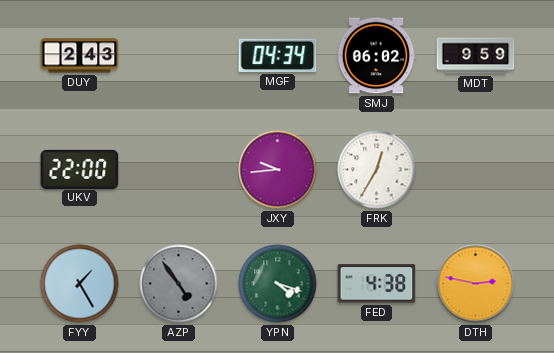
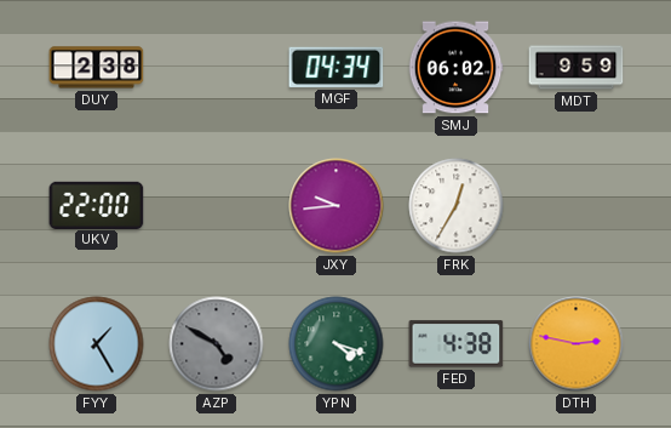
DUY: 2:43 -> 2:38 (97, 68)
AZP: 4:54 -> 4:50 (217, 344)
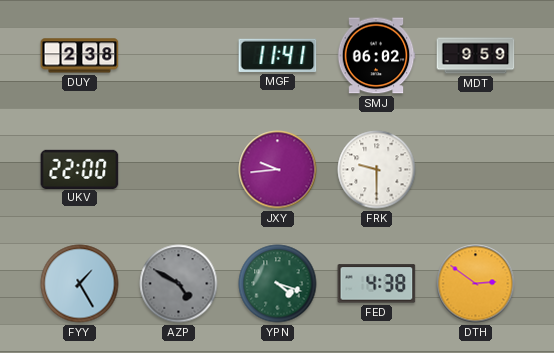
MGF: 04:34 -> 11:41 (278, 55)
FRK: 12:35 -> 9:30 (377, 170)
DTH: 2:47 -> 2:51 (476, 284)
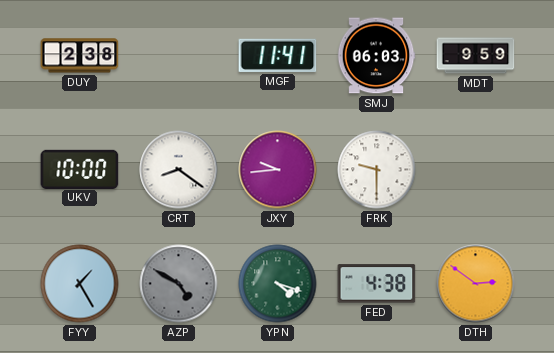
SMJ: 06:02 -> 06:03 (376, 56)
UKV: 22:00 -> 10:00 (80, 169)
CRT: none -> 8:21 (179, 170)
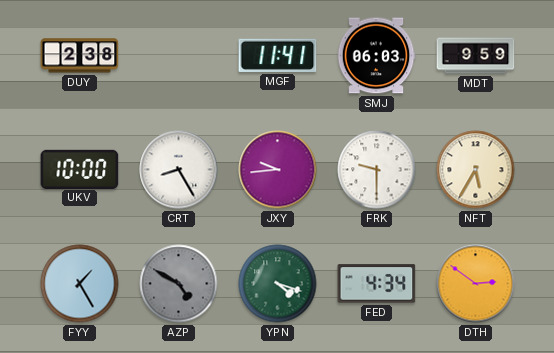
CRT: 8:21 -> 8:25 (179, 170)
NFT: none -> 5:35 (476, 170)
FED: 4:38 -> 4:34 (377, 284)
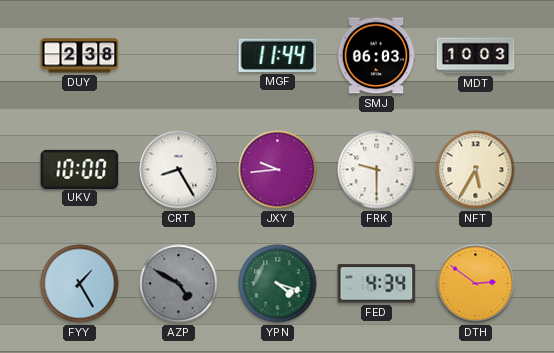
MGF: 11:41 -> 11:44 (278, 55)
MDT: 9:59 -> 10:03 (476, 56)
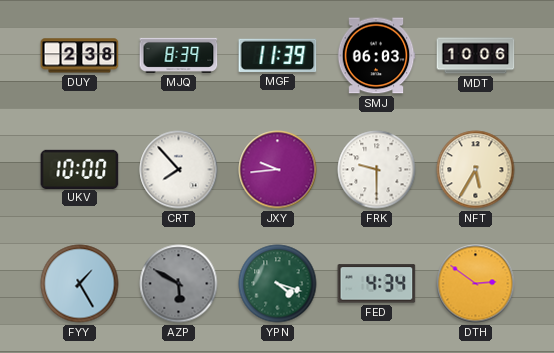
MJQ: none -> 8:39 (179, 55)
MGF: 11:44 -> 11:39 (278, 55)
MDT: 10:03 -> 10:06 (476, 56)
CRT: 8:25 -> 7:53 (179, 170)
AZP: 4:50 -> 5:50 (179, 284)
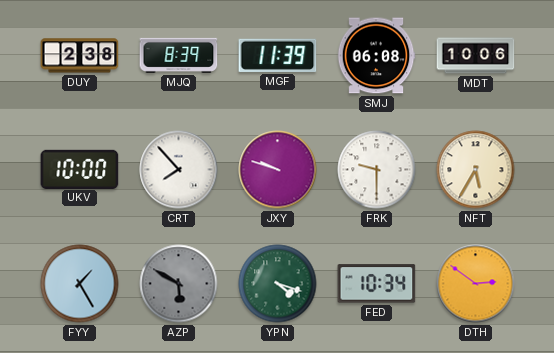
SMJ: 06:03 -> 06:08 (376, 56)
JXY: 9:44 -> 9:48 (278, 170)
FED: 4:34 -> 10:34 (377, 284)
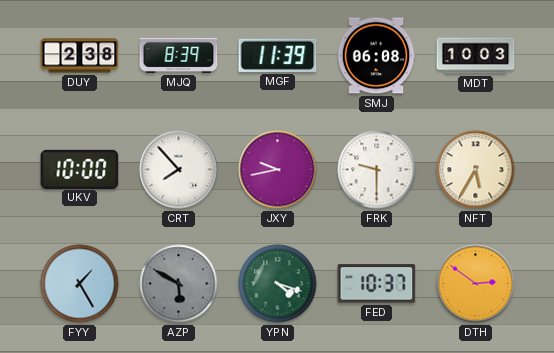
MDT: 10:06 -> 10:03 (476, 56)
JXY: 9:48 -> 9:43 (278, 170)
FED: 10:34 -> 10:37 (377, 284)
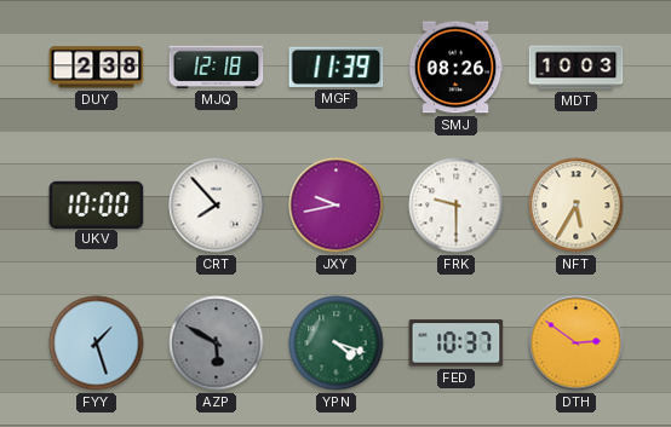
MJQ: 8:39 -> 12:18 (217, 67)
SMJ: 06:08 -> 08:26 (455, 68)
FYY: 1:25 -> 1:27 (97, 344)
